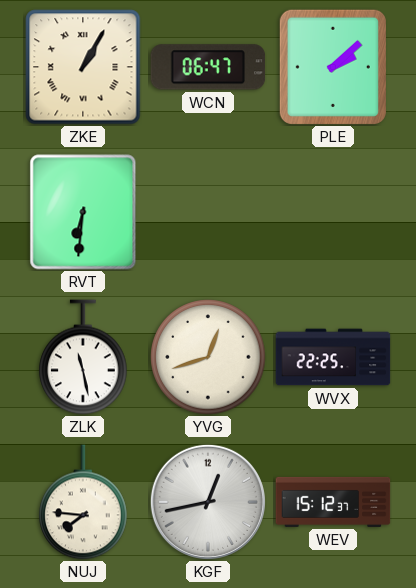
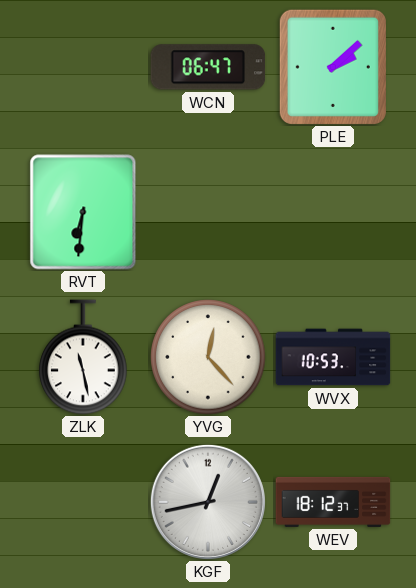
ZKE: 1:05 -> none (83, 67)
YVG: 12:42 -> 12:23 (208, 357)
WVX: 22:25 -> 10:53 (333, 357)
NUJ: 7:46 -> none (83, 502)
WEV: 15:12 -> 18:12 (333, 502)
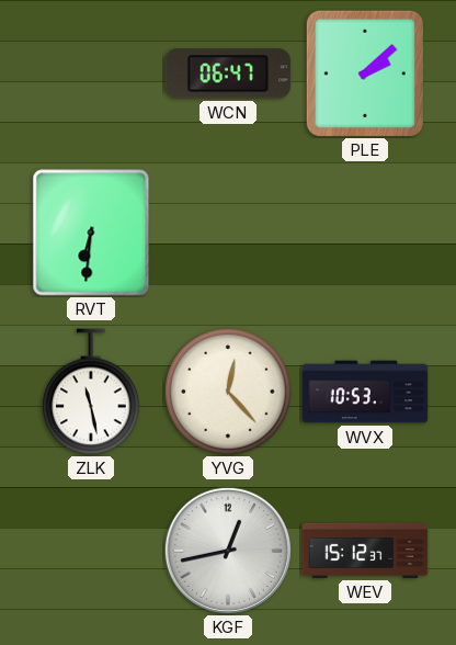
WEV: 18:12 -> 15:12 (365, 551)
